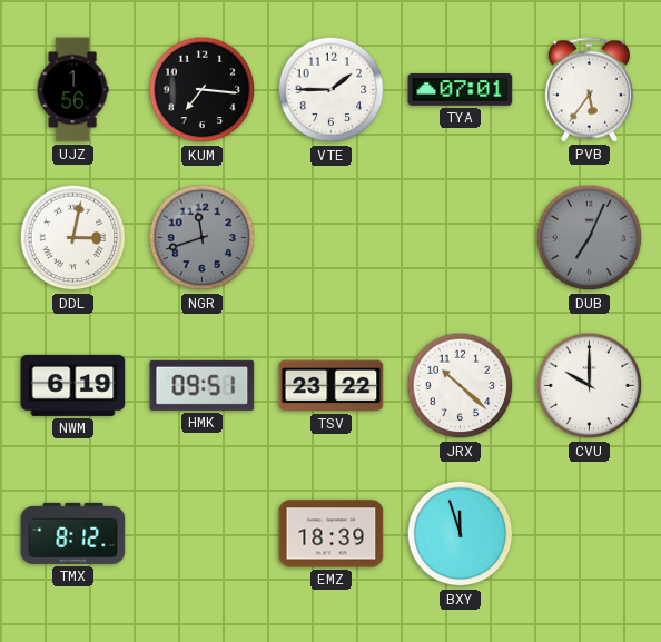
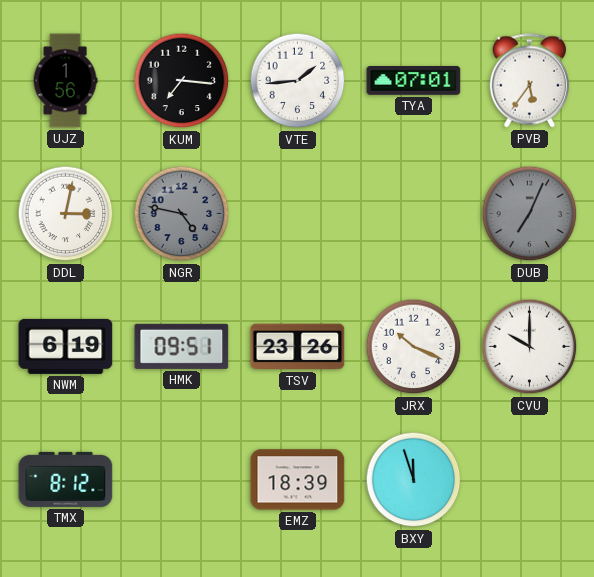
VTE: 1:45 -> 1:44 (298, 81)
NGR: 11:42 -> 4:47 (182, 214)
TSV: 23:22 -> 23:26 (298, 347)
JRX: 10:22 -> 10:19 (414, 347)
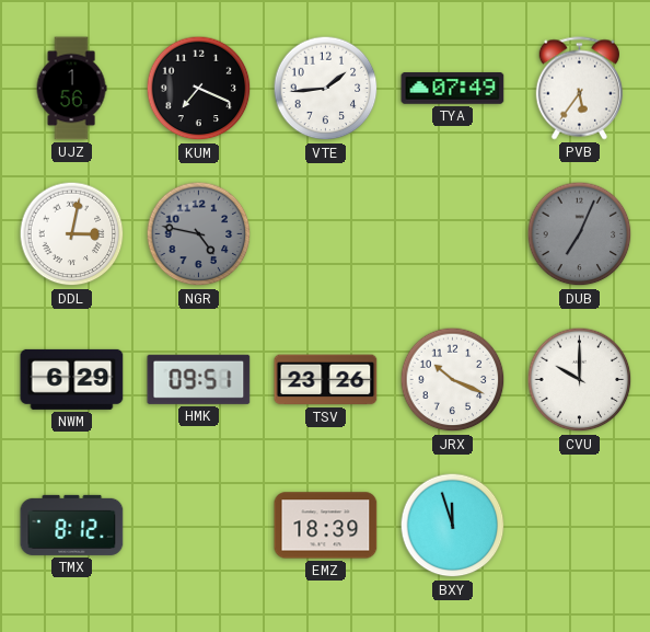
KUM: 7:16 -> 7:19 (199, 89)
TYA: 07:01 -> 07:49 (453, 89)
NWM: 6:19 -> 6:29 (72, 379)
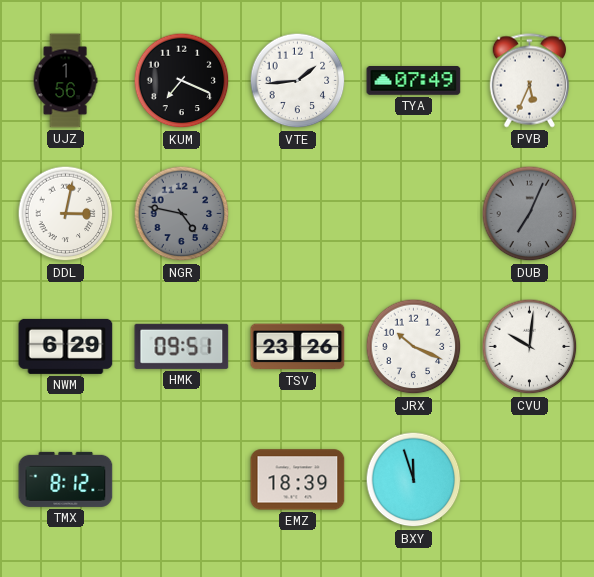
PVB: 5:36 -> 5:34 (529, 81)
CVU: 10:00 -> 10:01 (530, 347)
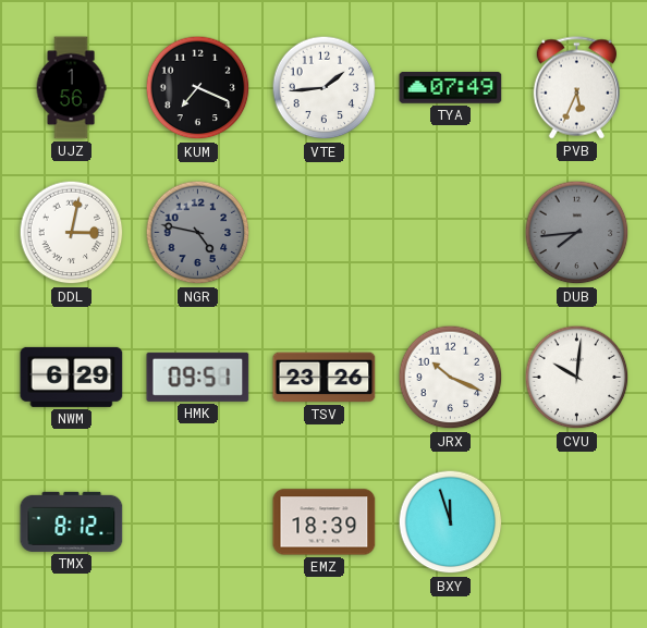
DUB: 7:04 -> 7:44 (577, 233)
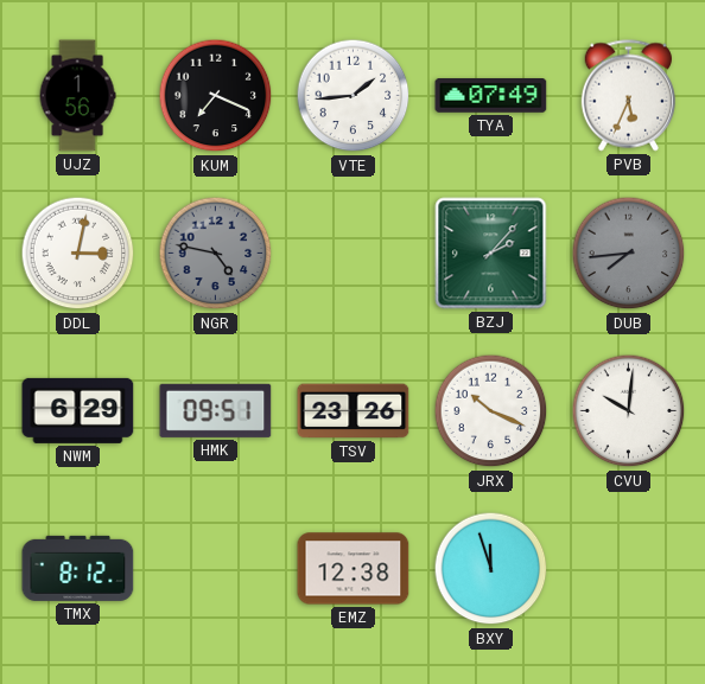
BZJ: none -> 2:07 (491, 254)
EMZ: 18:39 -> 12:38 (354, 569)
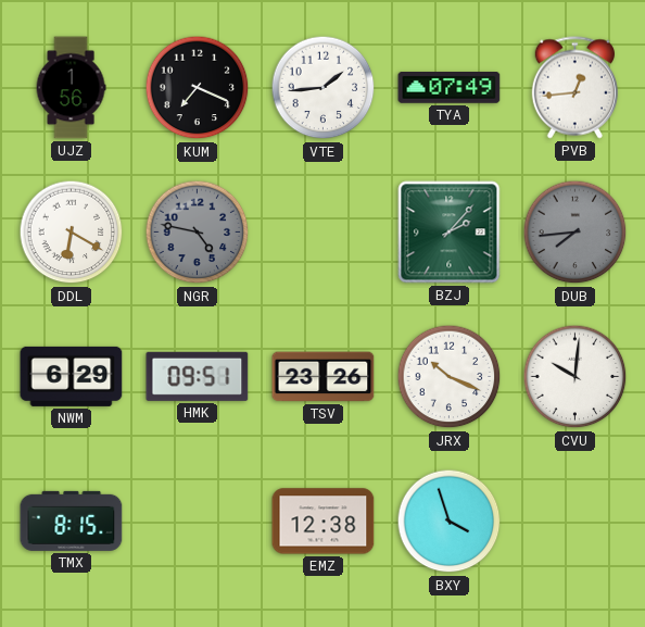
PVB: 5:34 -> 12:44 (574, 88)
DDL: 3:02 -> 6:20 (72, 233)
TMX: 8:12 -> 8:15 (72, 521)
BXY: 11:57 -> 3:57 (450, 522)
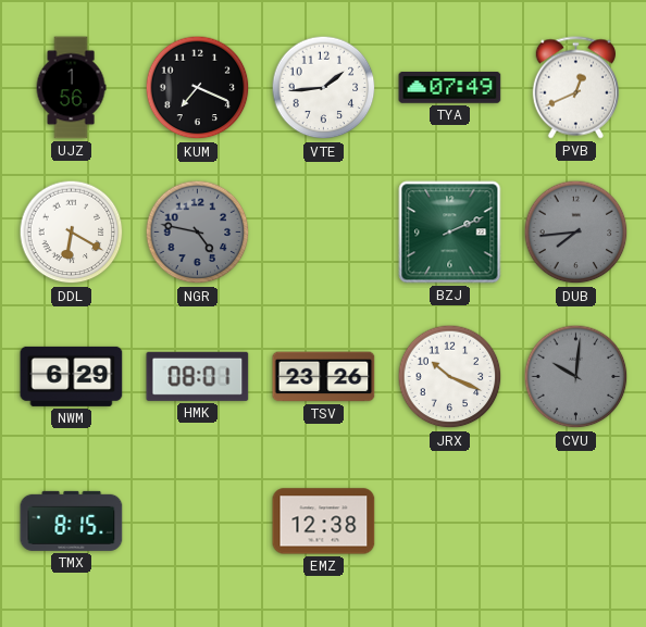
PVB: 12:44 -> 12:41 (575, 88)
BZJ: 2:07 -> 2:11 (450, 233)
HMK: 09:51 -> 08:01 (198, 376)
CVU dial: white -> grey (576, 377)
BXY: 3:57 -> none (450, 522)
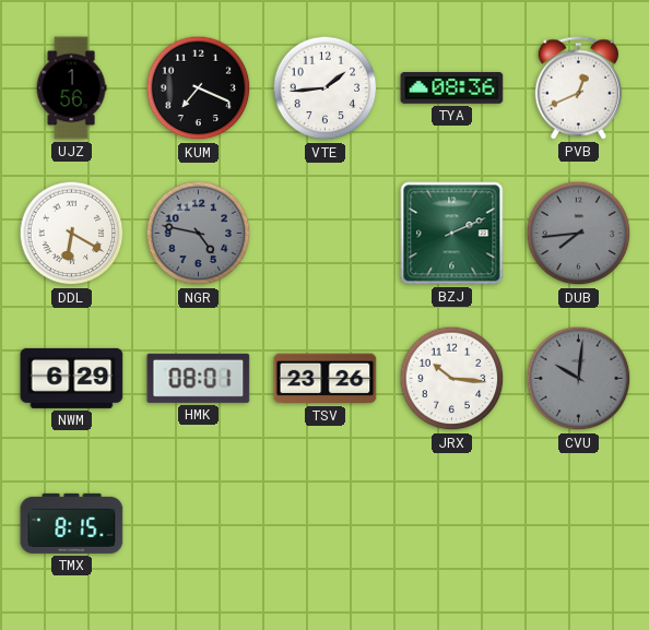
TYA: 07:49 -> 08:36 (452, 88)
JRX: 10:19 -> 10:16 (452, 379)
EMZ: 12:38 -> none (324, 522)
